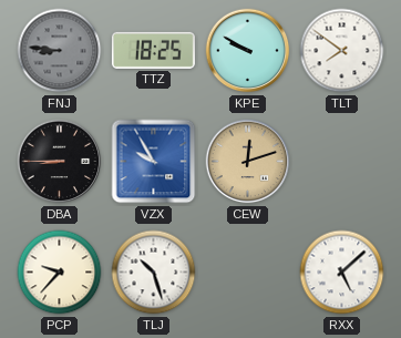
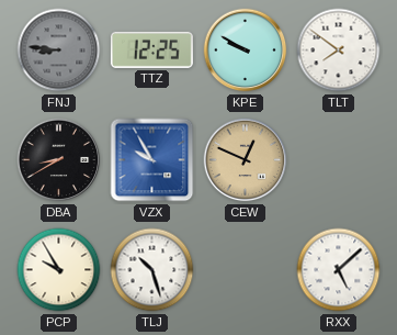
TTZ: 18:25 -> 12:25 (151, 49)
DBA: 8:45 -> 8:40 (59, 160)
CEW: 12:12 -> 12:49 (246, 160)
PCP: 9:37 -> 9:55 (59, 270)
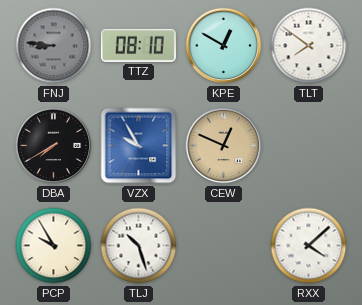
TTZ: 12:25 -> 08:10 (138, 45)
KPE: 9:50 -> 12:50 (224, 46)
DBA: 8:40 -> 7:40 (54, 146)
RXX: 5:08 -> 4:08 (309, 246)
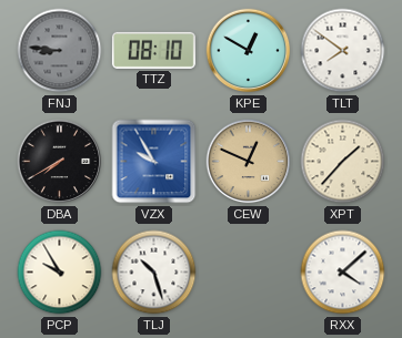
XPT: none -> 1:37 (343, 162)
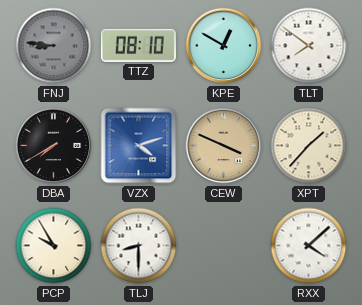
VZX: 9:55 -> 4:12 (139, 146)
CEW: 12:49 -> 3:49 (224, 146)
TLJ: 10:27 -> 8:30 (139, 246)
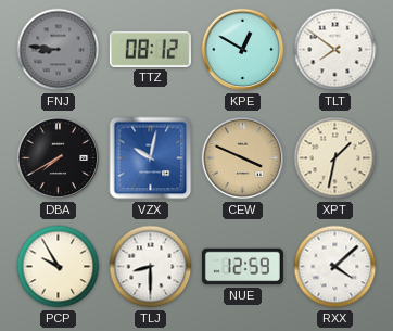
TTZ: 08:10 -> 08:12 (150, 49)
VZX: 4:12 -> 10:02 (151, 158)
XPT: 1:37 -> 1:32 (335, 158)
NUE: none -> 12:59 (242, 267)
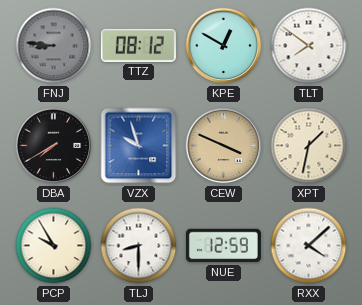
VZX: 10:02 -> 9:57 (139, 146)
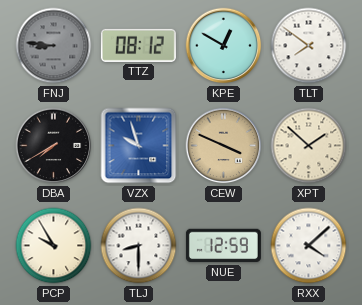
XPT: 1:32 -> 1:52 (309, 146)
